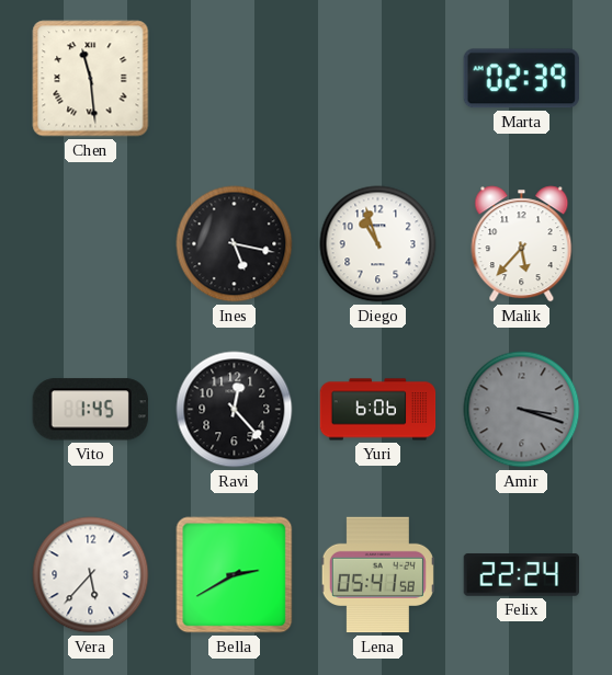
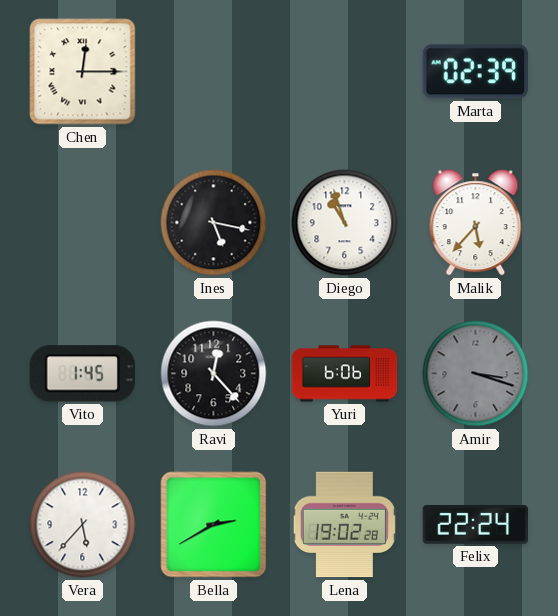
Chen: 11:29 -> 12:15 (83, 72)
Lena: 05:41 -> 19:02 (344, 525)
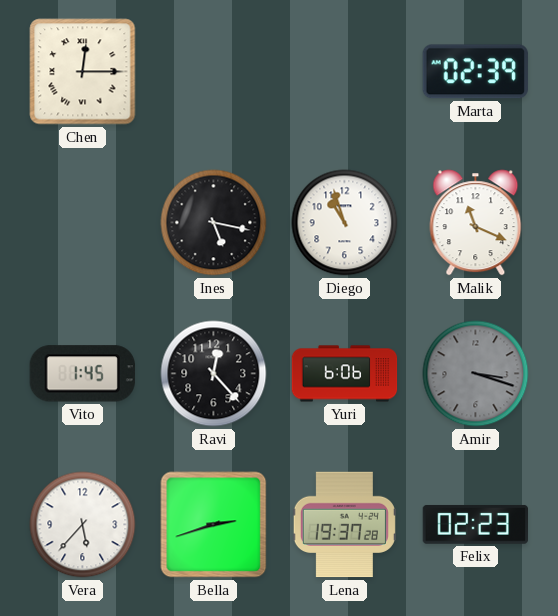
Malik: 5:37 -> 11:19 (476, 223)
Bella: 2:40 -> 2:42 (214, 525)
Lena: 19:02 -> 19:37 (344, 525)
Felix: 22:24 -> 02:23 (475, 524)
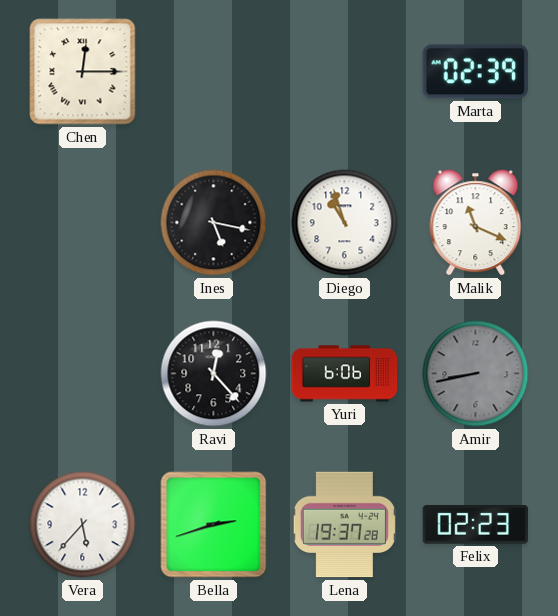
Vito: 1:45 -> none (82, 374)
Amir: 3:18 -> 8:43 (476, 374)
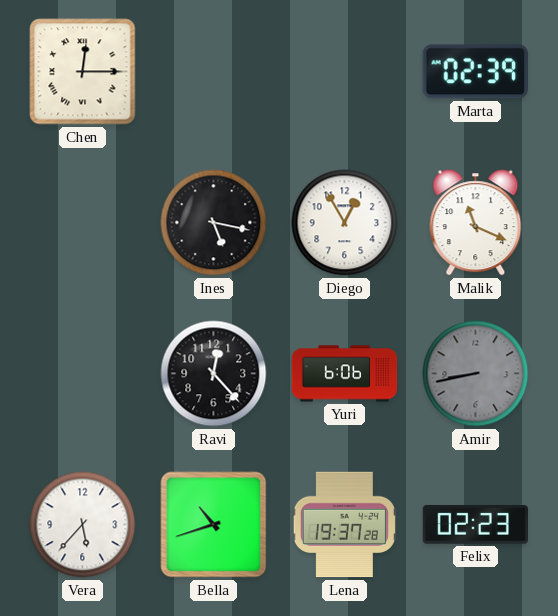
Diego: 10:57 -> 12:55 (345, 223)
Bella: 2:42 -> 10:42 (214, 525)
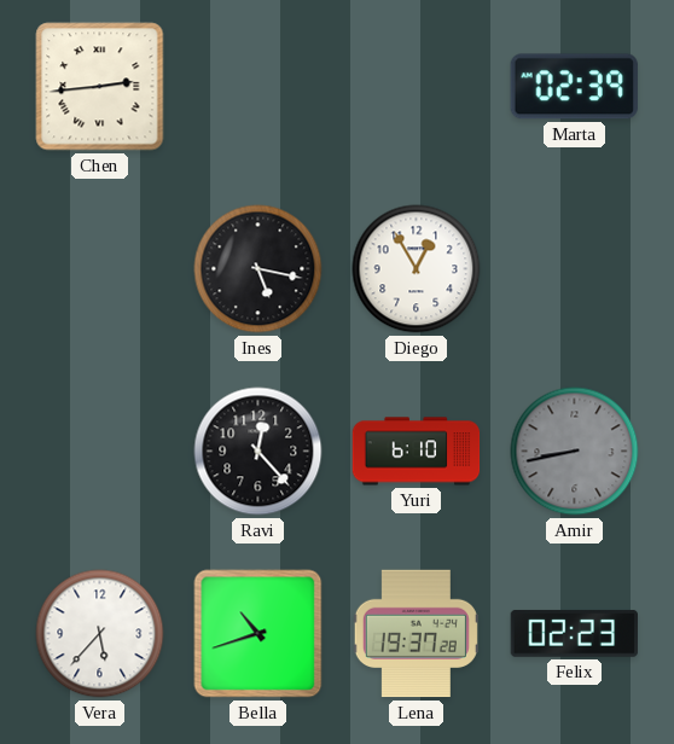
Chen: 12:15 -> 2:44 (100, 87)
Malik: 11:19 -> none (476, 223)
Yuri: 6:06 -> 6:10 (417, 452)
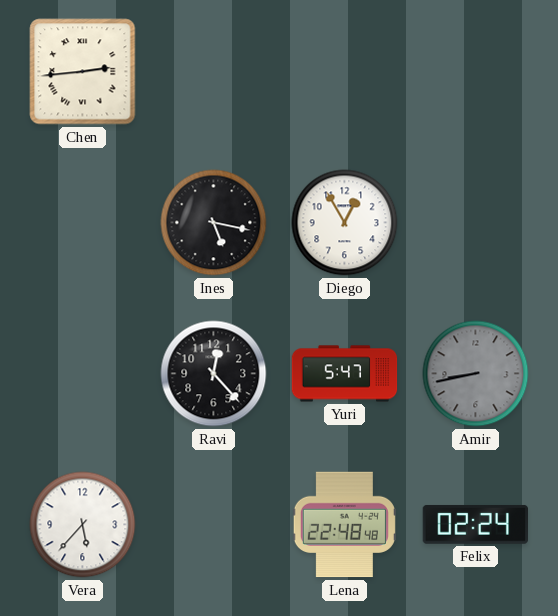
Marta: 02:39 -> none (574, 87)
Yuri: 6:10 -> 5:47 (345, 374)
Bella: 10:42 -> none (258, 634)
Lena: 19:37 -> 22:48 (344, 525)
Felix: 02:23 -> 02:24 (475, 524)
